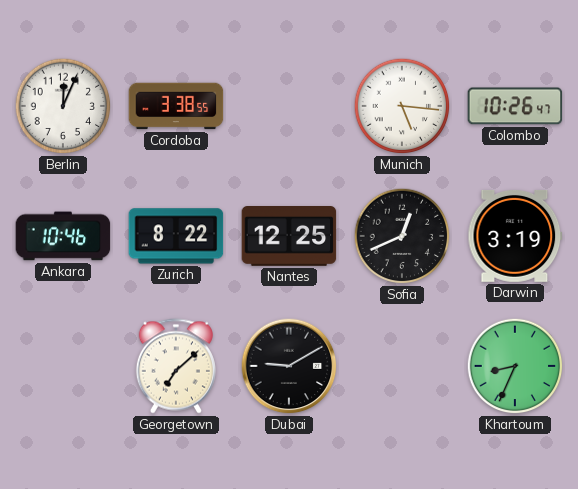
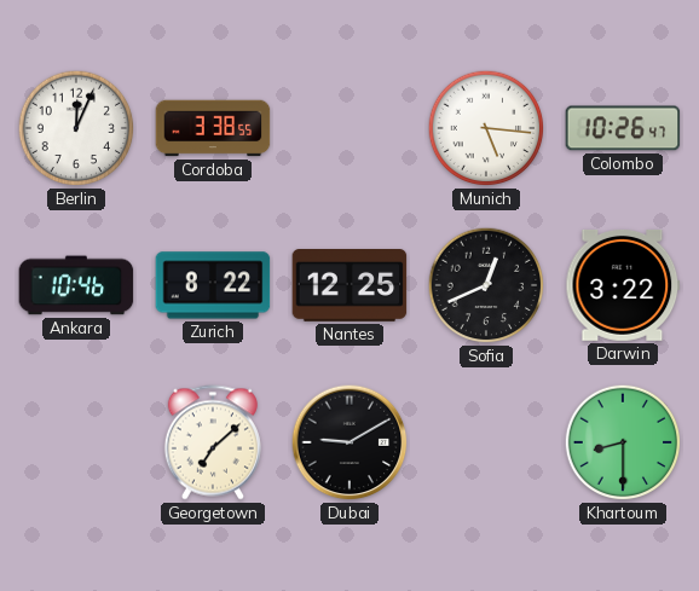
Darwin: 3:19 -> 3:22 (623, 285)
Khartoum: 8:34 -> 8:30 (623, 442)
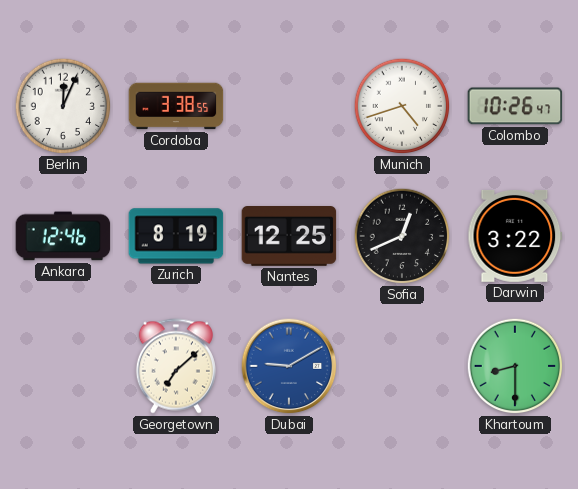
Munich: 5:16 -> 4:42 (402, 106)
Ankara: 10:46 -> 12:46 (63, 236)
Zurich: 8:22 -> 8:19 (176, 236)
Dubai dial: black -> blue (289, 366)
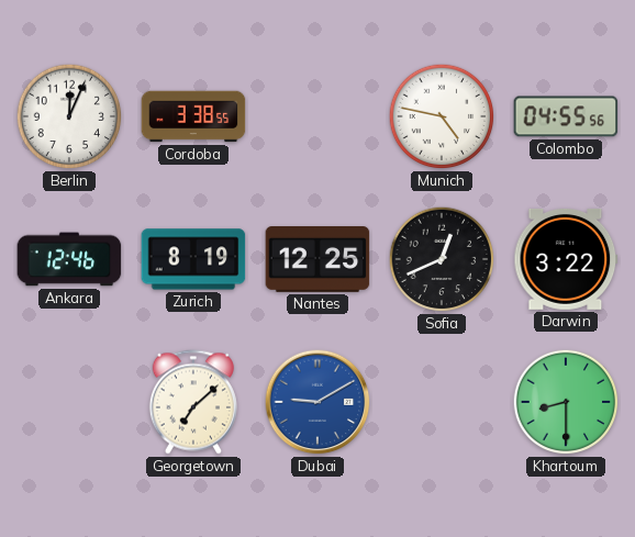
Munich: 4:42 -> 4:47 (442, 116)
Colombo: 10:26 -> 04:55 (566, 116)
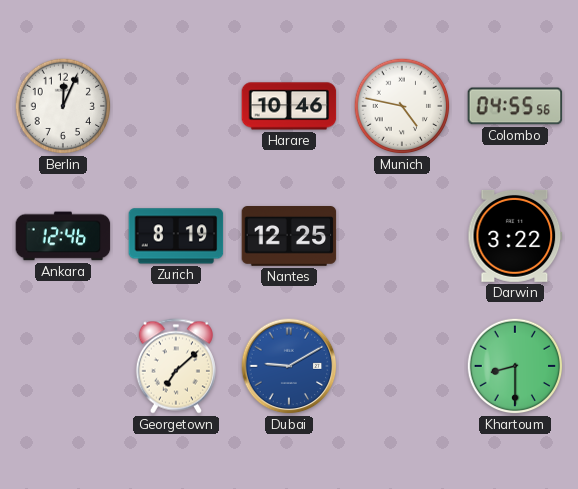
Cordoba: 3:38 -> none (193, 116)
Harare: none -> 10:46 (289, 106)
Sofia: 12:41 -> none (442, 259)
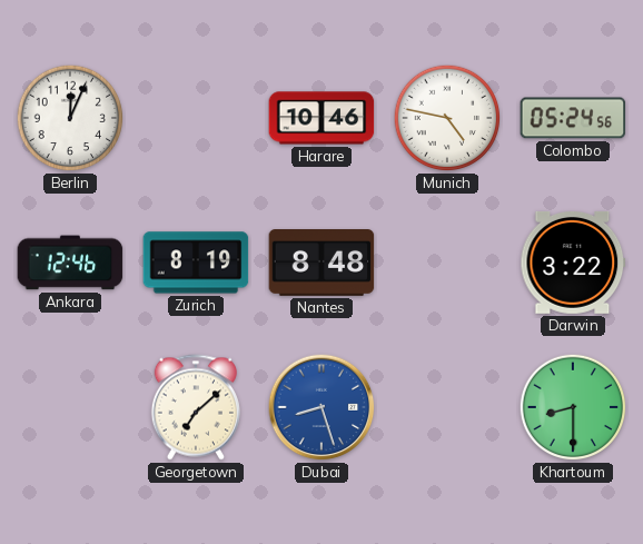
Colombo: 04:55 -> 05:24 (573, 118)
Nantes: 12:25 -> 8:48 (321, 264)
Dubai: 9:10 -> 8:27 (321, 407)
